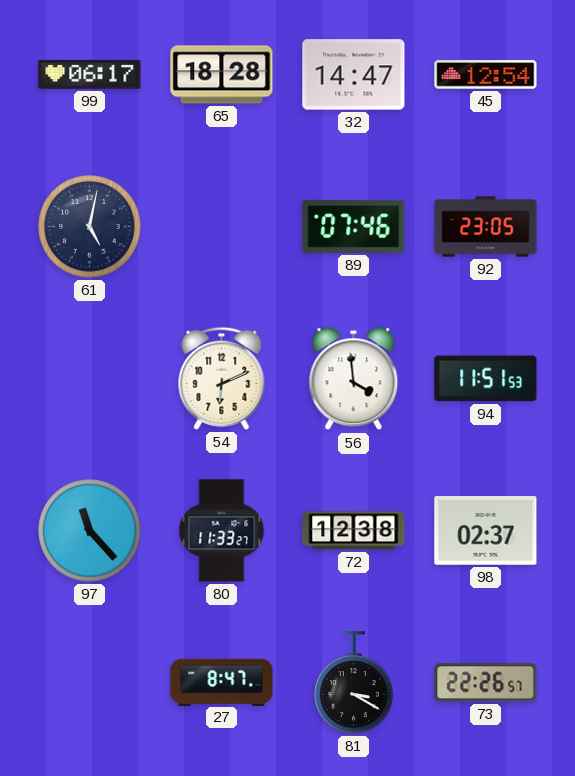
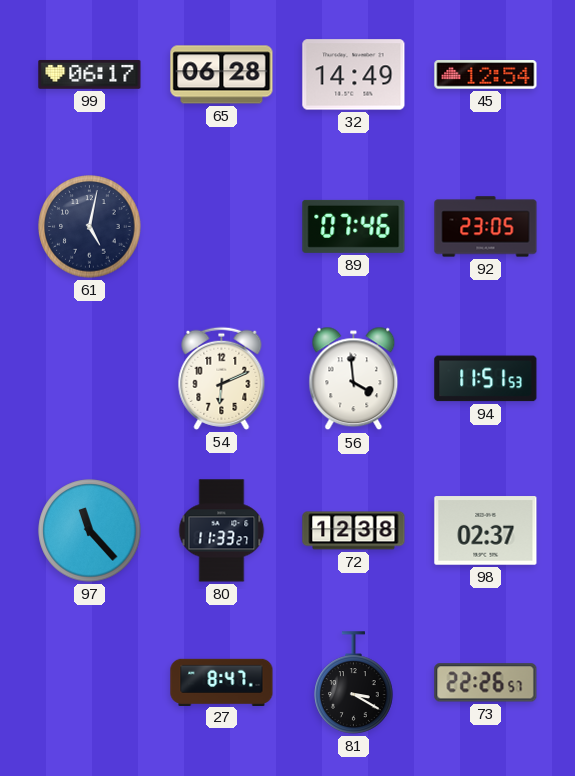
65: 18:28 -> 06:28 (222, 75)
32: 14:47 -> 14:49 (354, 75)
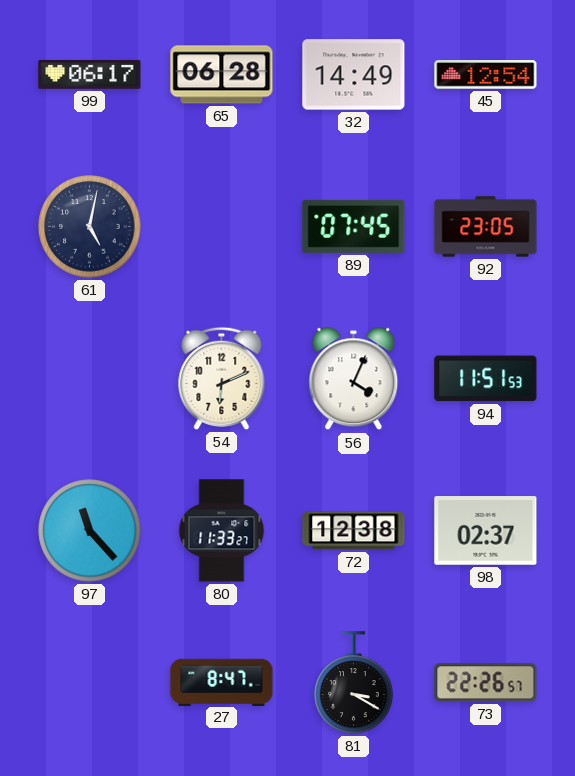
89: 07:46 -> 07:45 (354, 226)
56: 3:59 -> 4:04 (354, 379)
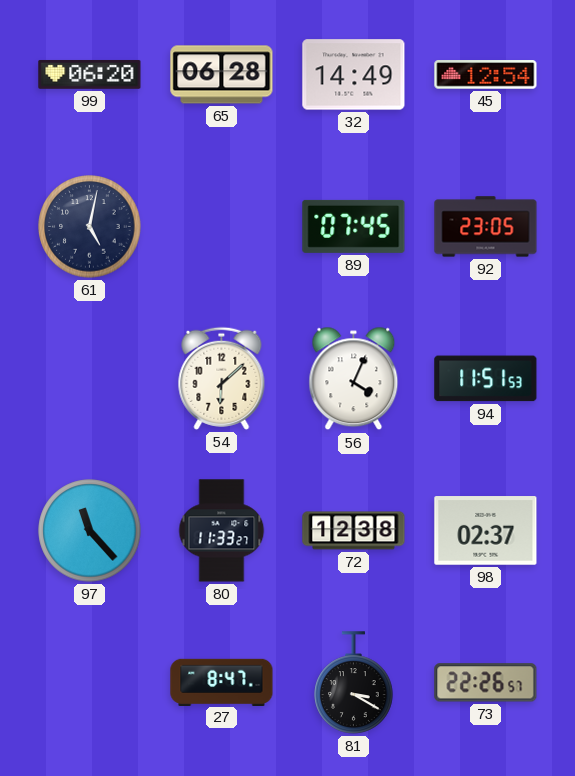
99: 06:17 -> 06:20 (90, 74)
54: 6:11 -> 6:08 (222, 378)
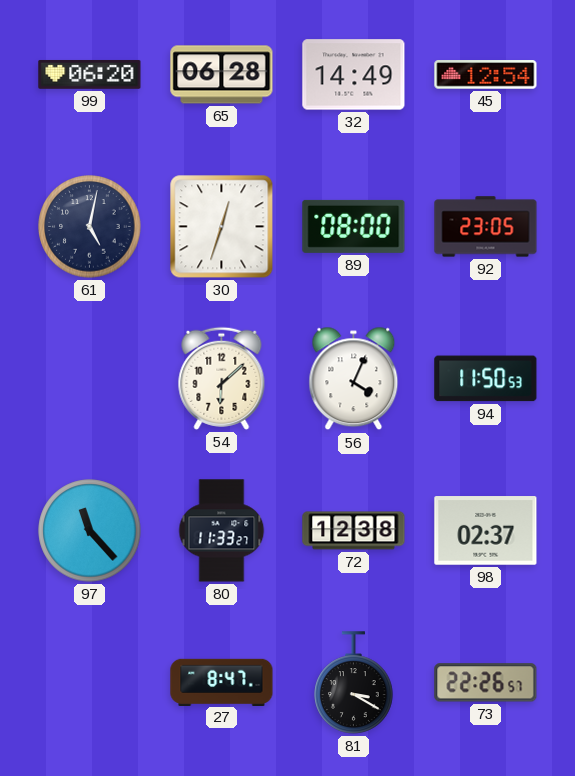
30: none -> 12:33 (222, 227)
89: 07:45 -> 08:00 (354, 226)
94: 11:51 -> 11:50 (486, 379)
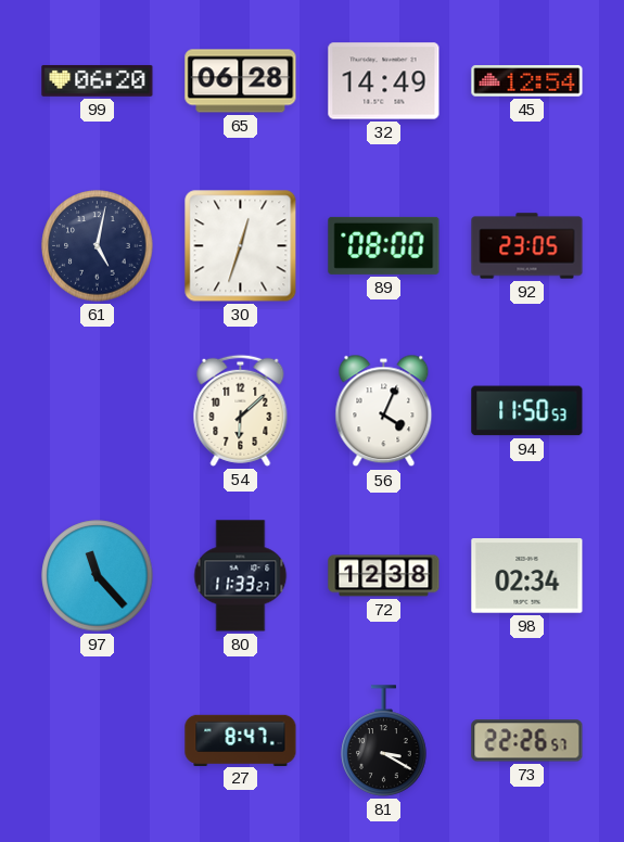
98: 02:37 -> 02:34 (527, 576)
